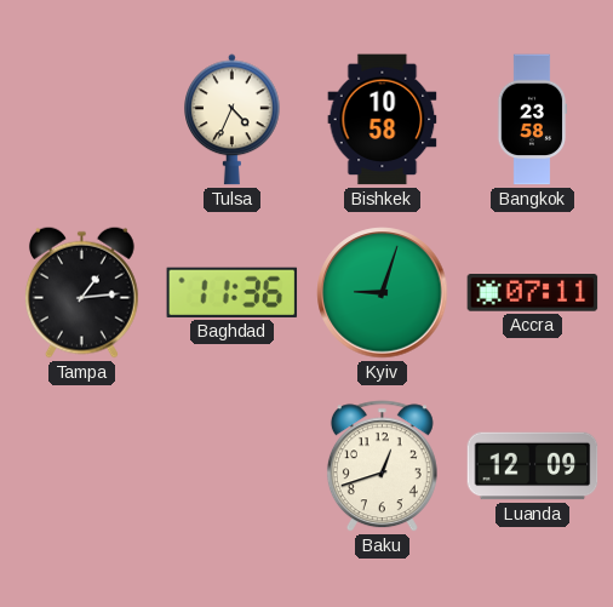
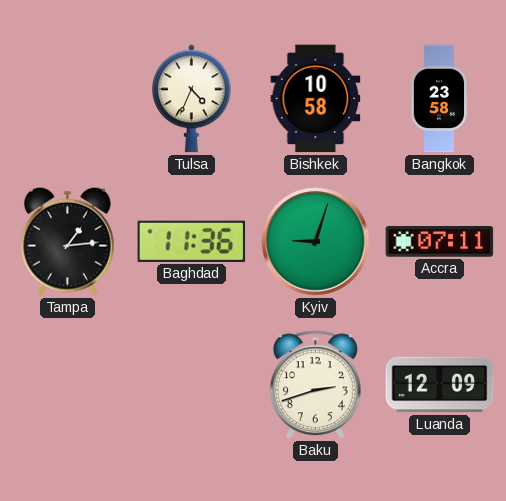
Baku: 12:42 -> 2:42 (315, 385)
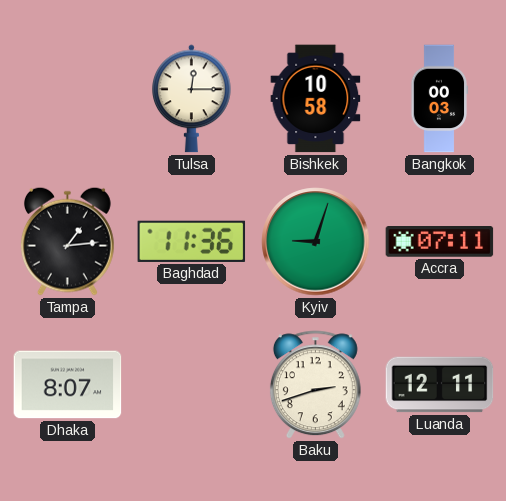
Tulsa: 4:34 -> 12:15 (192, 99)
Bangkok: 23:58 -> 00:03 (439, 99)
Dhaka: none -> 8:07 (68, 385)
Luanda: 12:09 -> 12:11 (440, 385)
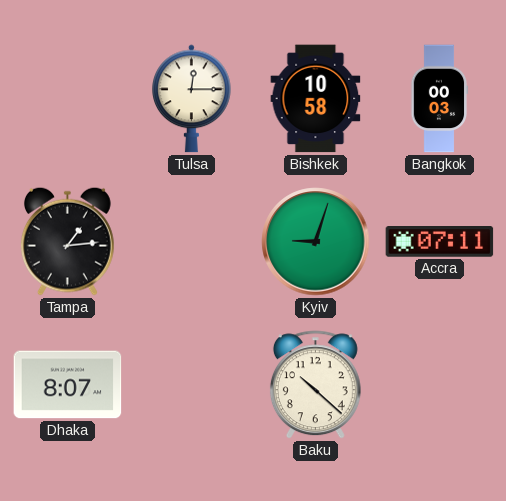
Baghdad: 11:36 -> none (192, 241)
Baku: 2:42 -> 10:22 (315, 385)
Luanda: 12:11 -> none (440, 385)
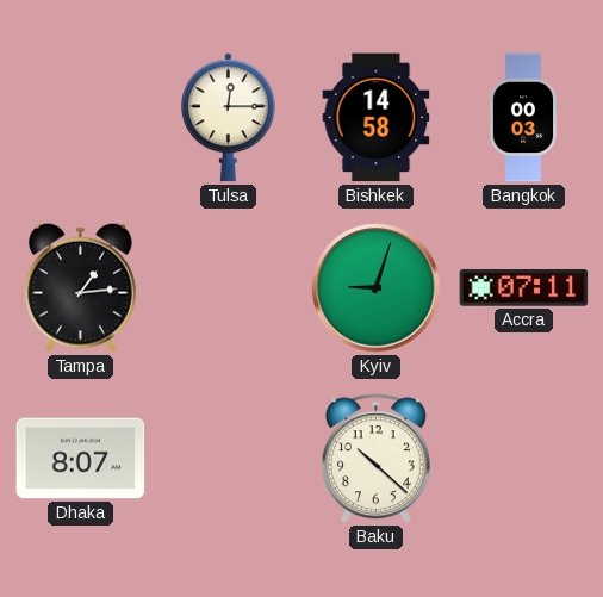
Bishkek: 10:58 -> 14:58 (377, 118)
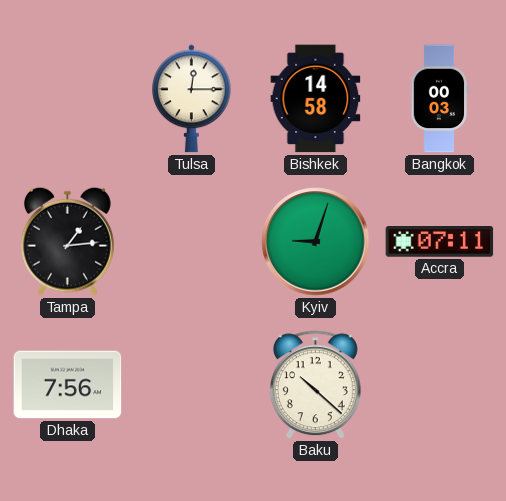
Dhaka: 8:07 -> 7:56 (68, 385)
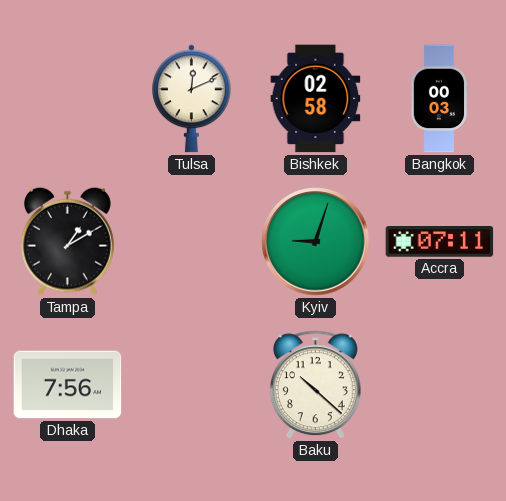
Tulsa: 12:15 -> 12:11 (192, 99)
Bishkek: 14:58 -> 02:58 (316, 99)
Tampa: 1:14 -> 1:10 (67, 241)
